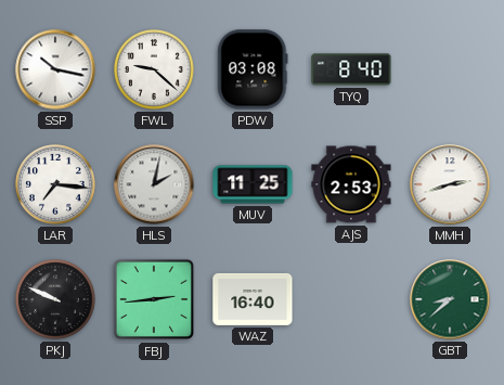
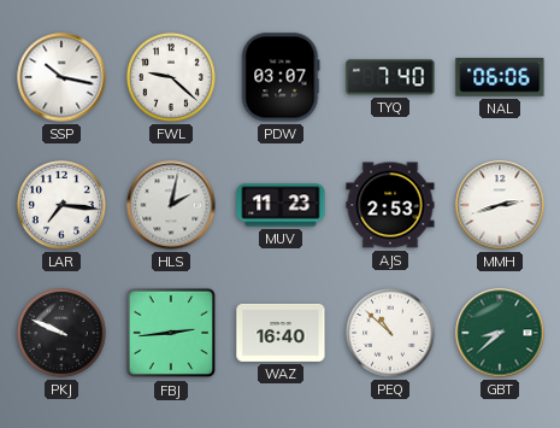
PDW: 03:08 -> 03:07 (281, 77)
TYQ: 8:40 -> 7:40 (390, 77)
NAL: none -> 06:06 (500, 77)
MUV: 11:25 -> 11:23 (281, 205)
PEQ: none -> 10:52 (391, 334)
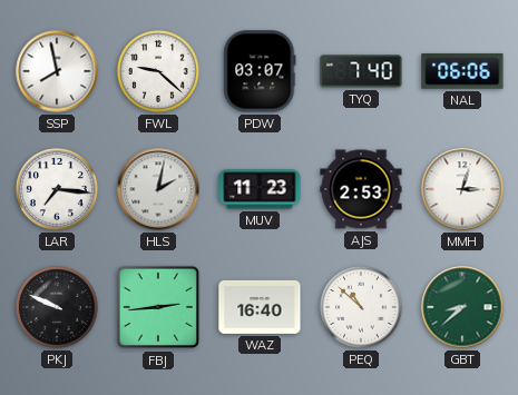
SSP: 10:17 -> 7:58 (57, 71)
MMH: 2:42 -> 3:03 (462, 189)
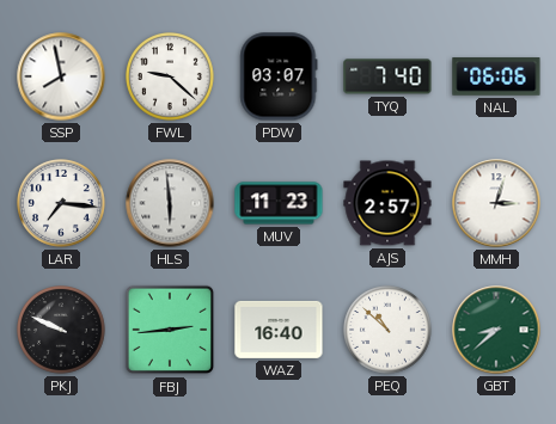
HLS: 2:02 -> 5:59 (170, 203)
AJS: 2:53 -> 2:57 (387, 203)
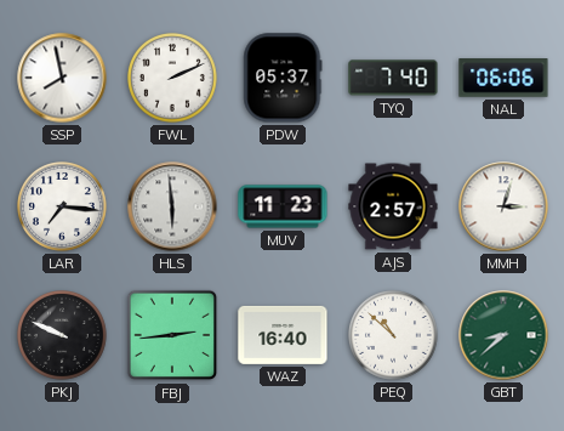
FWL: 9:22 -> 2:11 (173, 79)
PDW: 03:07 -> 05:37 (283, 78)
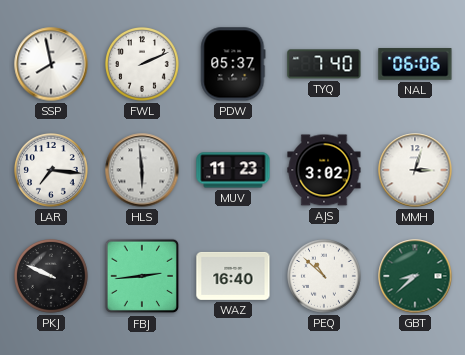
AJS: 2:57 -> 3:02 (324, 170)
